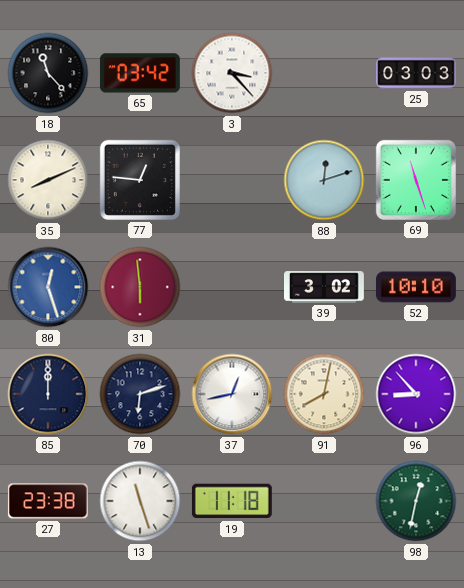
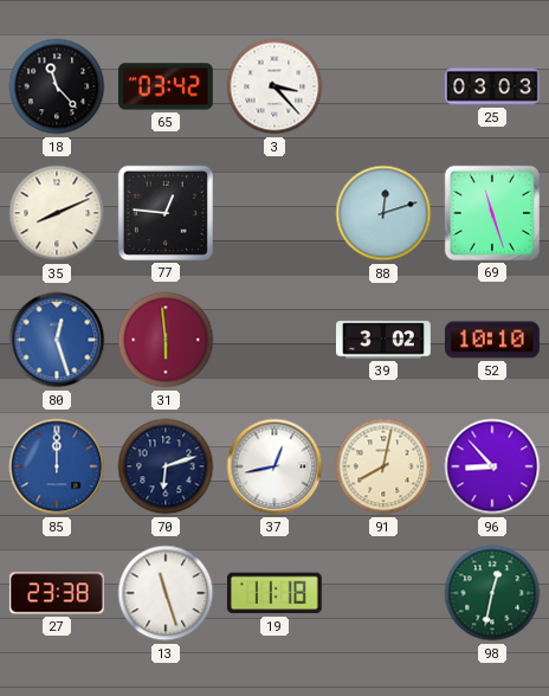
85 dial: navy -> blue (57, 466)
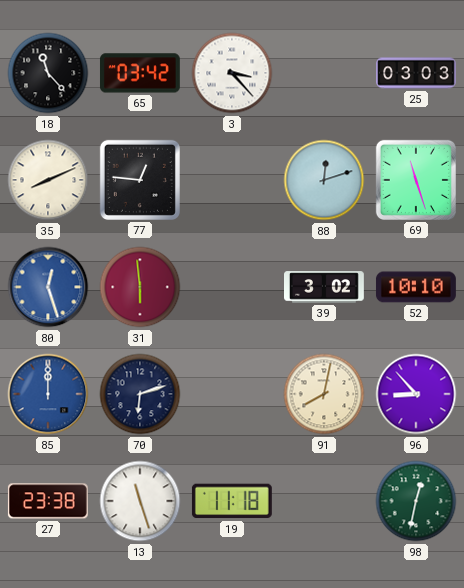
37: 12:43 -> none (274, 466)
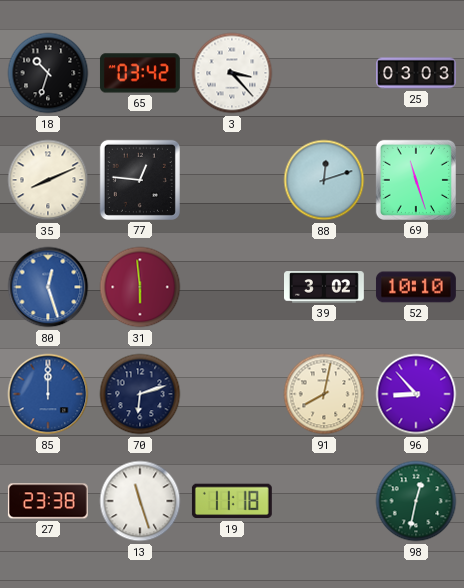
18: 11:23 -> 10:33 (48, 73)
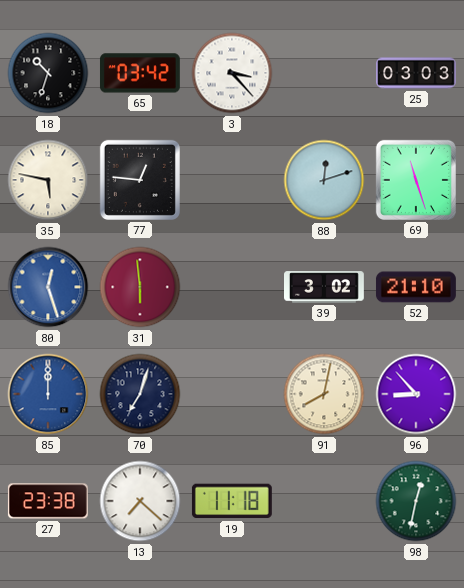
35: 8:11 -> 5:47 (48, 180)
52: 10:10 -> 21:10 (416, 287)
70: 6:12 -> 7:03 (140, 394)
13: 11:27 -> 7:22 (140, 501)
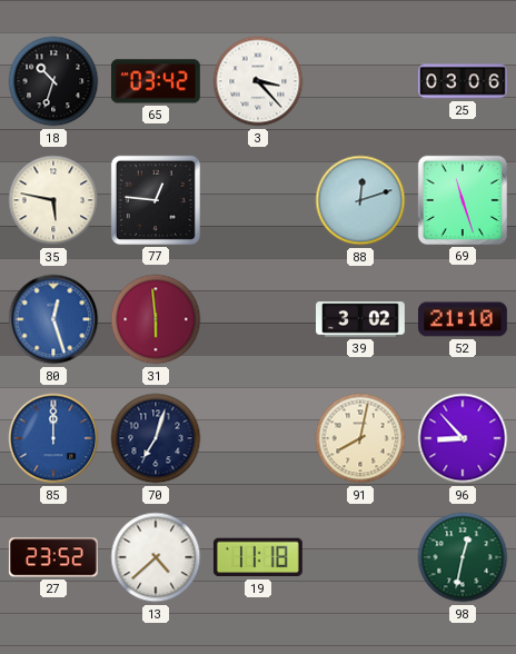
25: 03:03 -> 03:06 (464, 81)
27: 23:38 -> 23:52 (53, 557)
13: 7:22 -> 4:38 (156, 557)
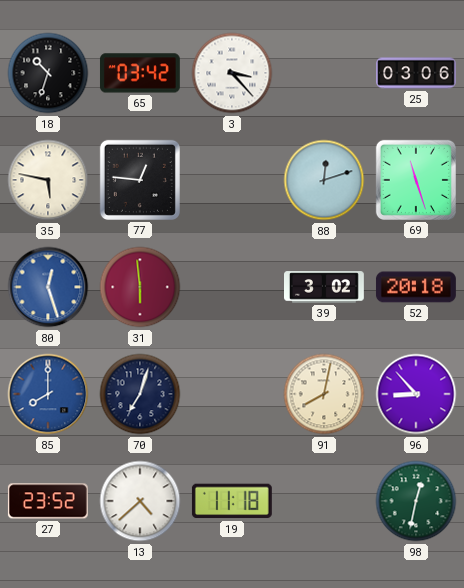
52: 21:10 -> 20:18 (416, 287)
85: 12:00 -> 8:00 (48, 394)
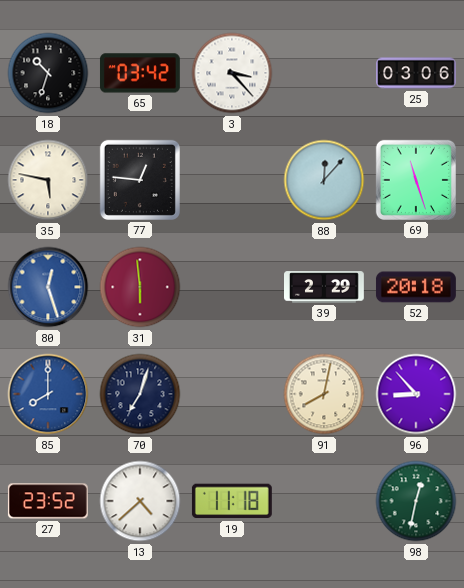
88: 12:12 -> 12:07 (324, 180)
39: 3:02 -> 2:29 (325, 287)
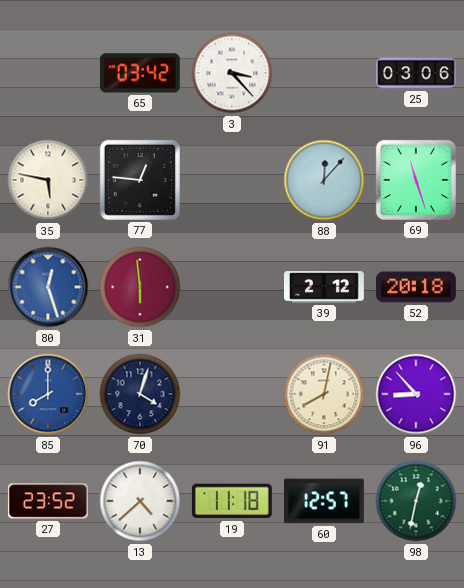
18: 10:33 -> none (48, 73)
39: 2:29 -> 2:12 (325, 287)
70: 7:03 -> 4:03 (140, 394)
60: none -> 12:57 (324, 501)
